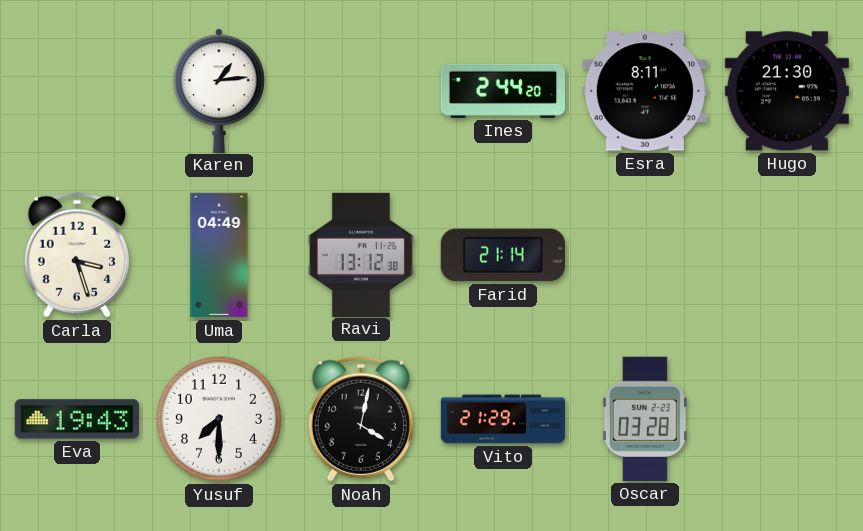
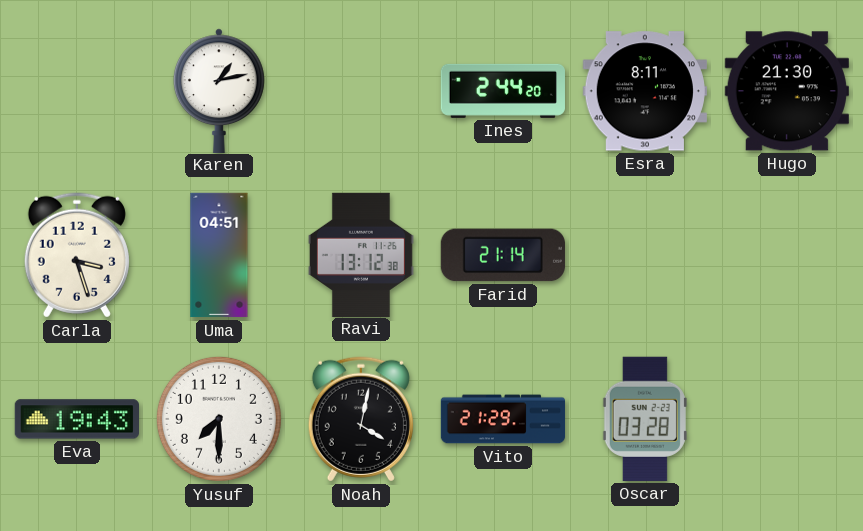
Karen: 1:14 -> 1:13 (220, 90)
Uma: 04:49 -> 04:51 (219, 255)
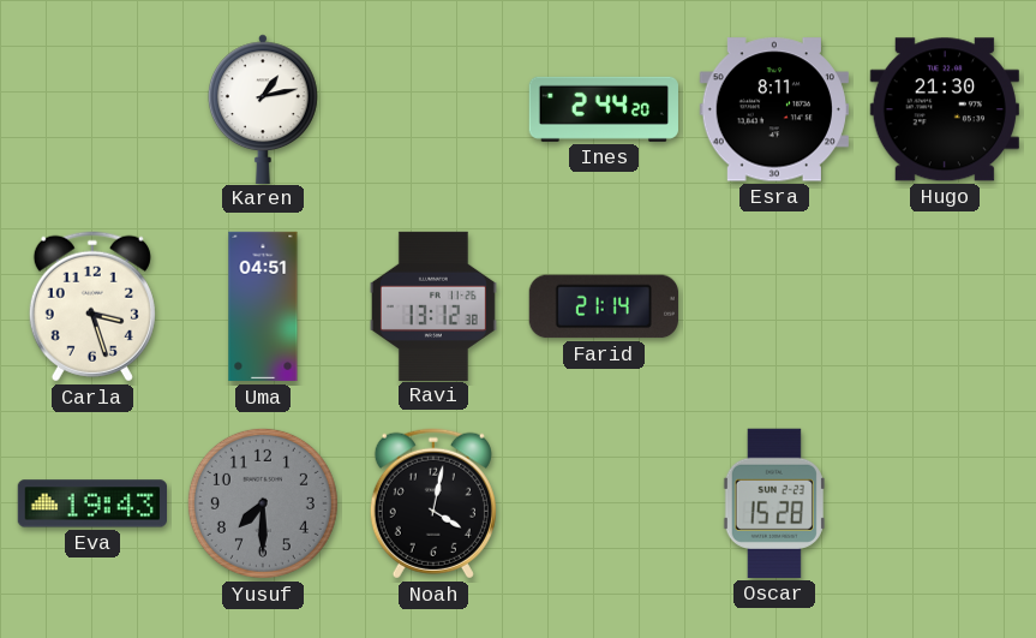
Yusuf dial: white -> grey (263, 503)
Vito: 21:29 -> none (503, 419)
Oscar: 03:28 -> 15:28 (774, 503)
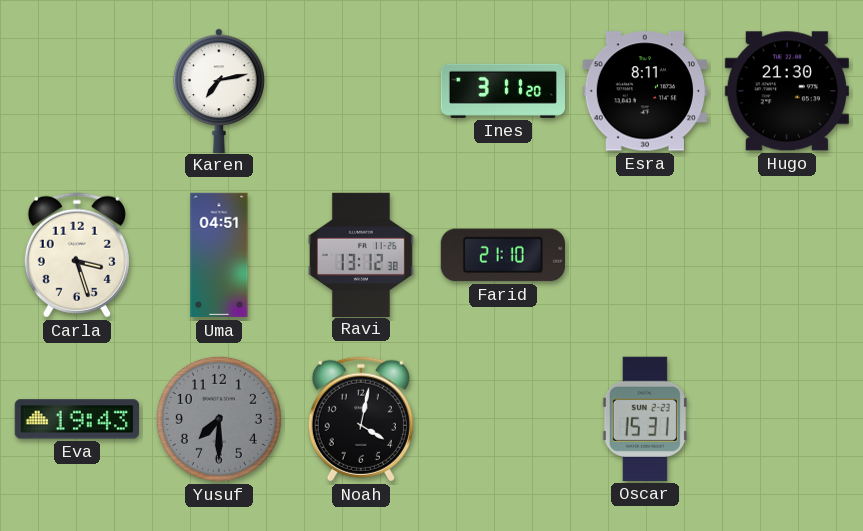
Karen: 1:13 -> 7:13 (220, 90)
Ines: 2:44 -> 3:11 (503, 91)
Farid: 21:14 -> 21:10 (503, 255)
Oscar: 15:28 -> 15:31 (645, 419)
